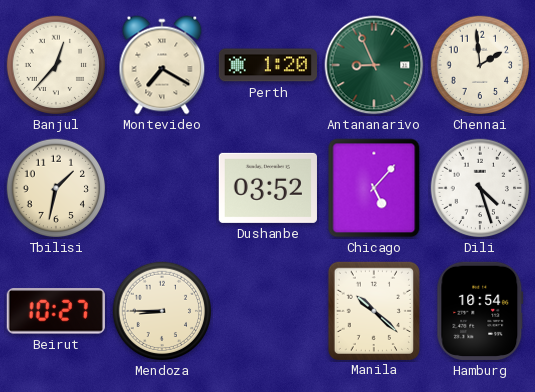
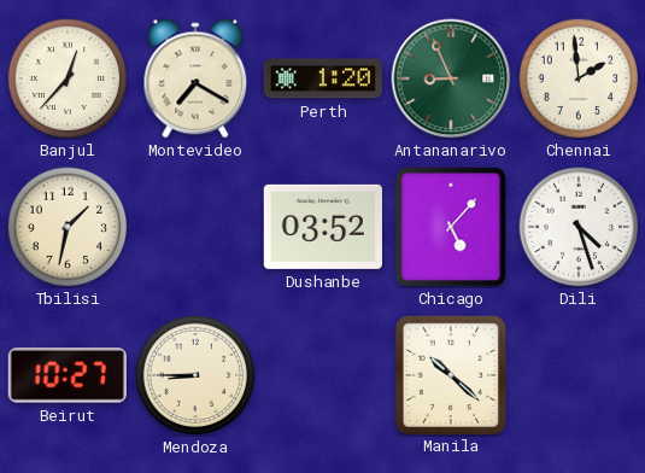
Hamburg: 10:54 -> none (480, 311)
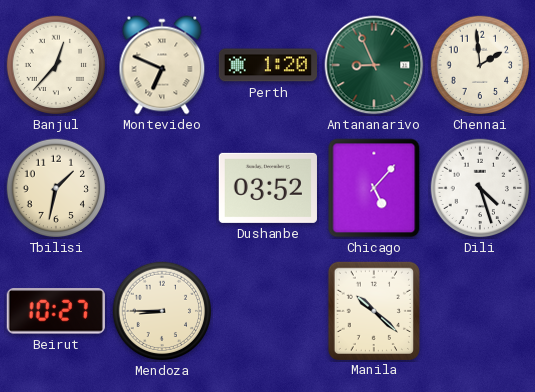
Montevideo: 7:20 -> 6:49 (162, 65)
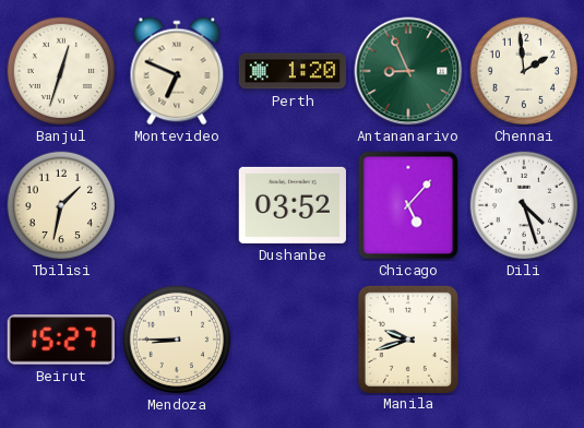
Banjul: 12:37 -> 12:33 (61, 71)
Beirut: 10:27 -> 15:27 (61, 340)
Manila: 10:22 -> 9:42 (407, 338)
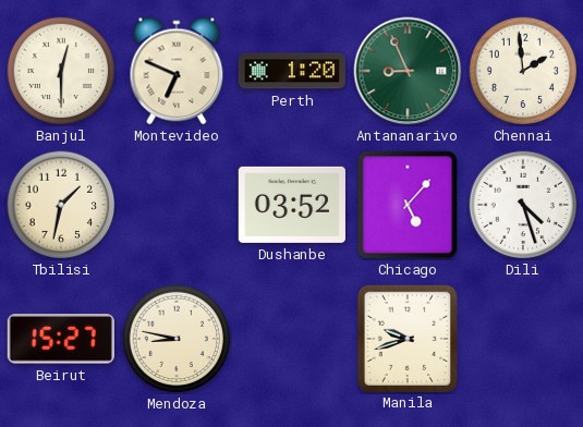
Banjul: 12:33 -> 12:30 (61, 71)
Mendoza: 8:45 -> 8:47 (177, 339)
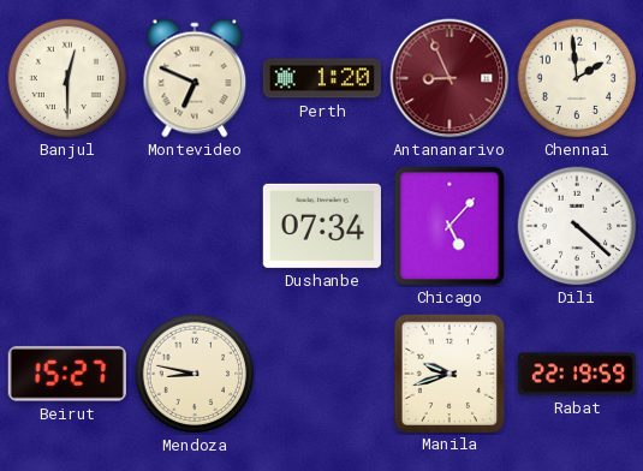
Antananarivo dial: green -> burgundy (449, 78)
Tbilisi: 1:32 -> none (61, 205)
Dushanbe: 03:52 -> 07:34 (322, 226)
Dili: 4:27 -> 4:22 (577, 226)
Rabat: none -> 22:19 (576, 374)
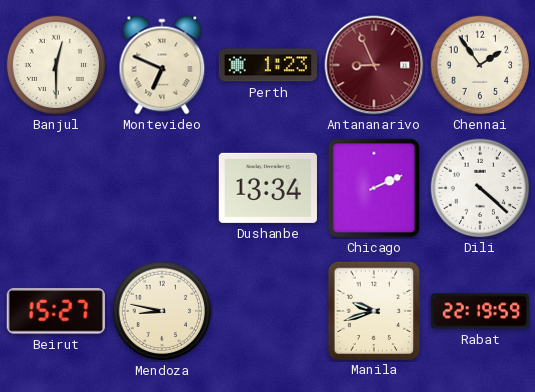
Perth: 1:20 -> 1:23 (267, 65)
Chennai: 1:59 -> 1:54 (480, 65)
Dushanbe: 07:34 -> 13:34 (268, 188)
Chicago: 5:07 -> 2:11 (374, 188)
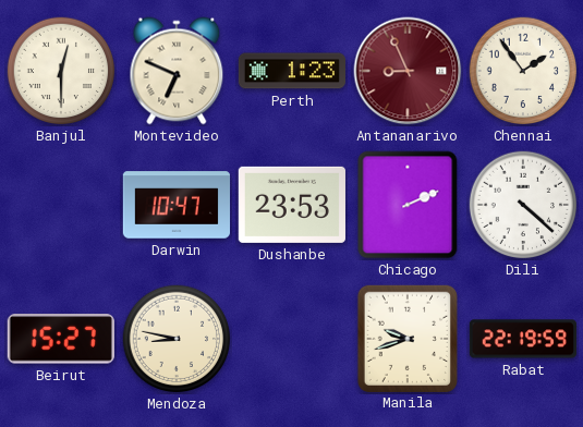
Darwin: none -> 10:47 (177, 205)
Dushanbe: 13:34 -> 23:53 (292, 205)
